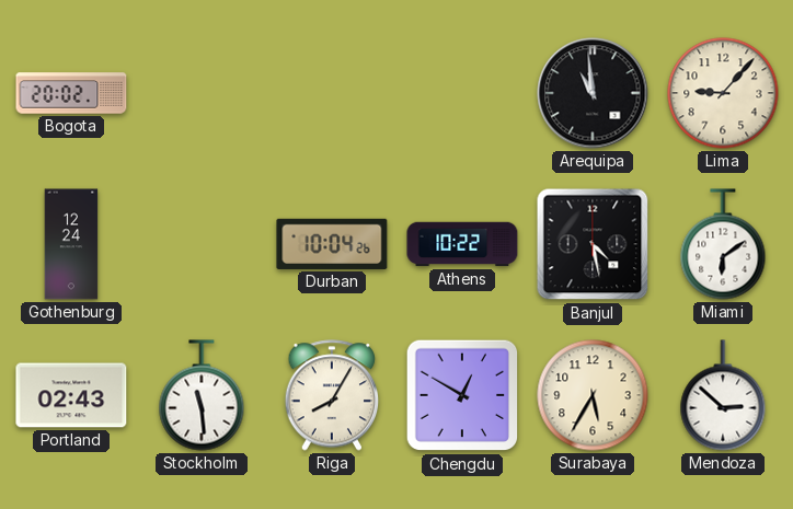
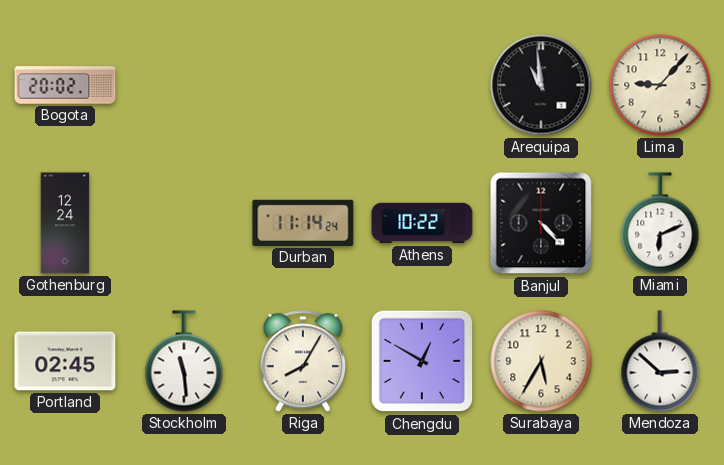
Durban: 10:04 -> 11:14 (303, 223)
Banjul: 4:28 -> 4:23 (541, 223)
Miami: 6:09 -> 6:11 (660, 223)
Portland: 02:43 -> 02:45 (65, 361)
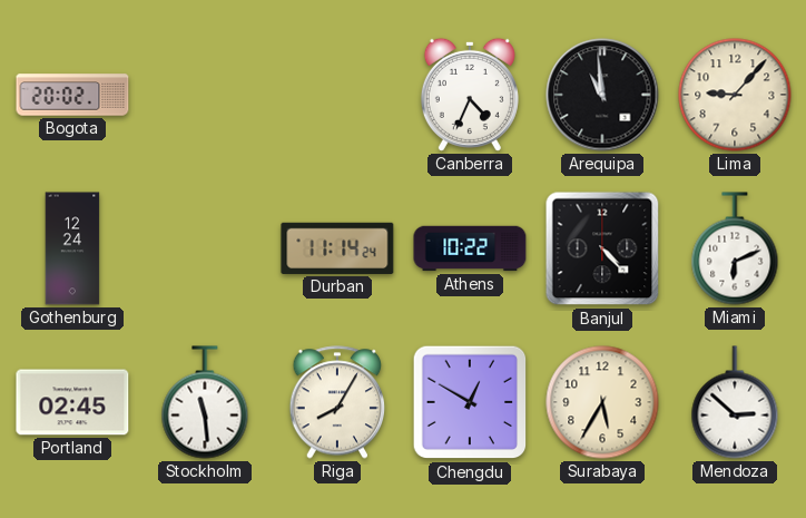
Canberra: none -> 4:34 (470, 95)
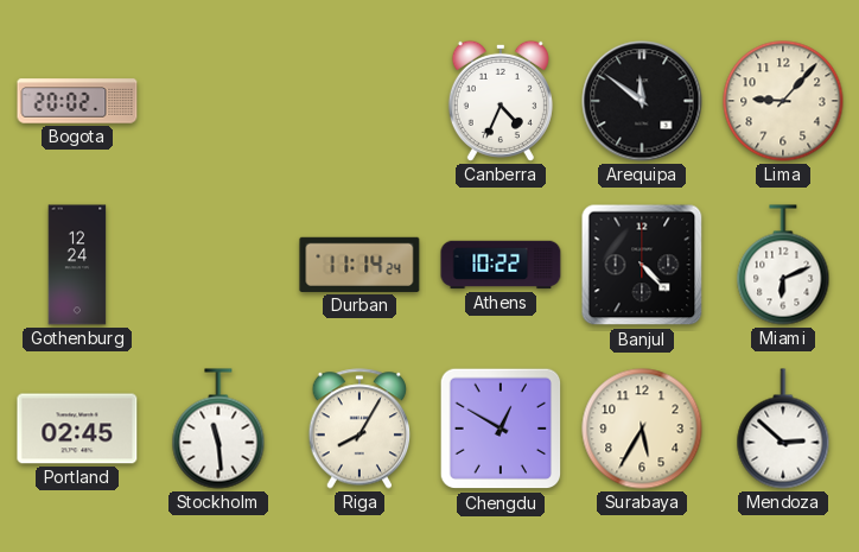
Arequipa: 10:59 -> 11:51 (642, 101)
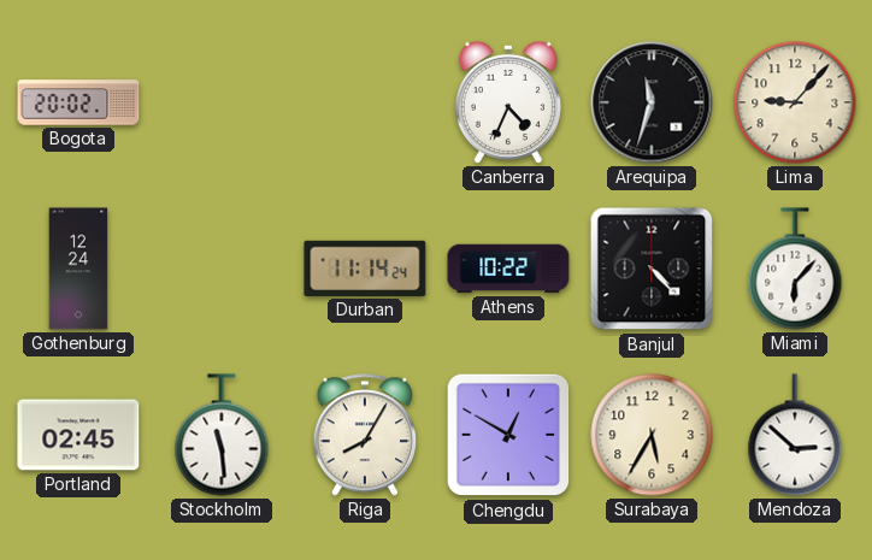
Arequipa: 11:51 -> 11:33 (652, 102)
Miami: 6:11 -> 6:07 (795, 269)
